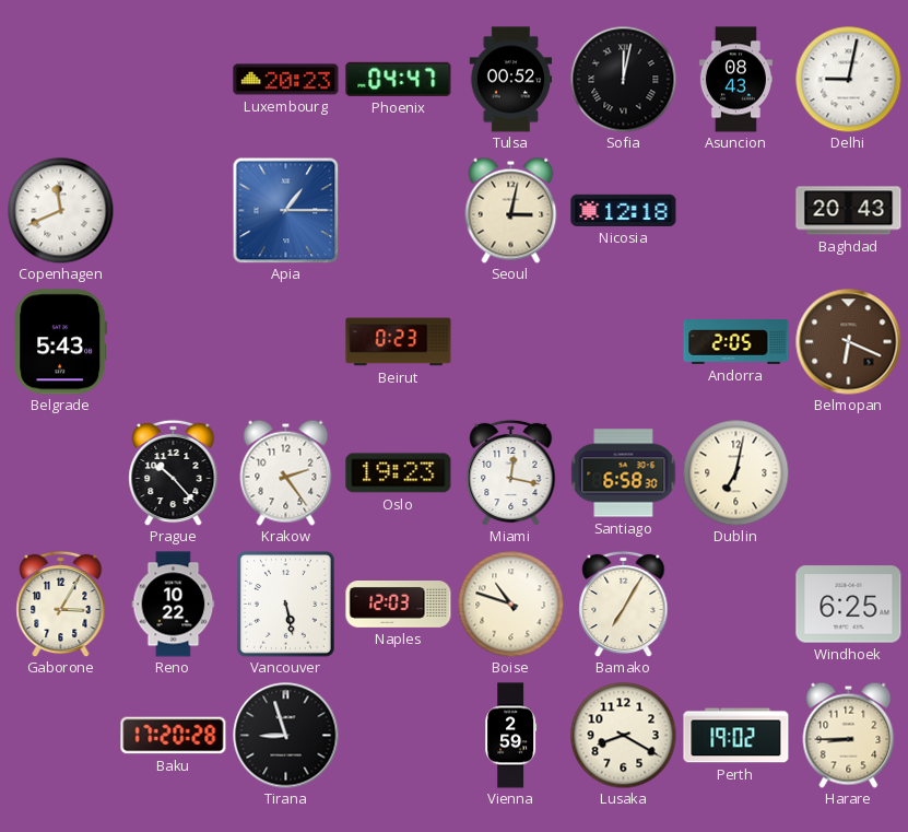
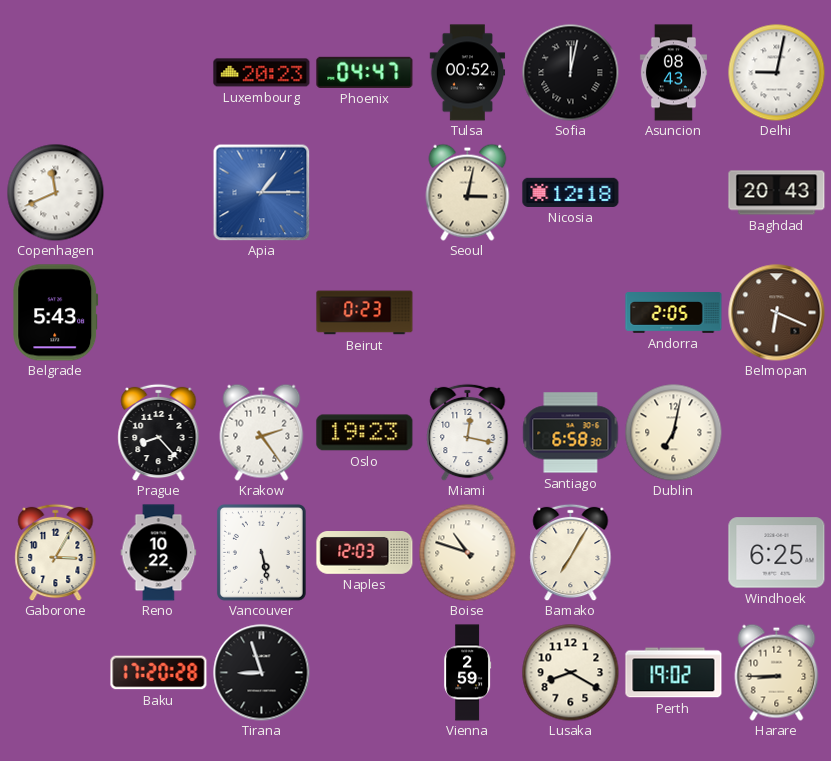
Prague: 10:23 -> 8:23 (159, 432)
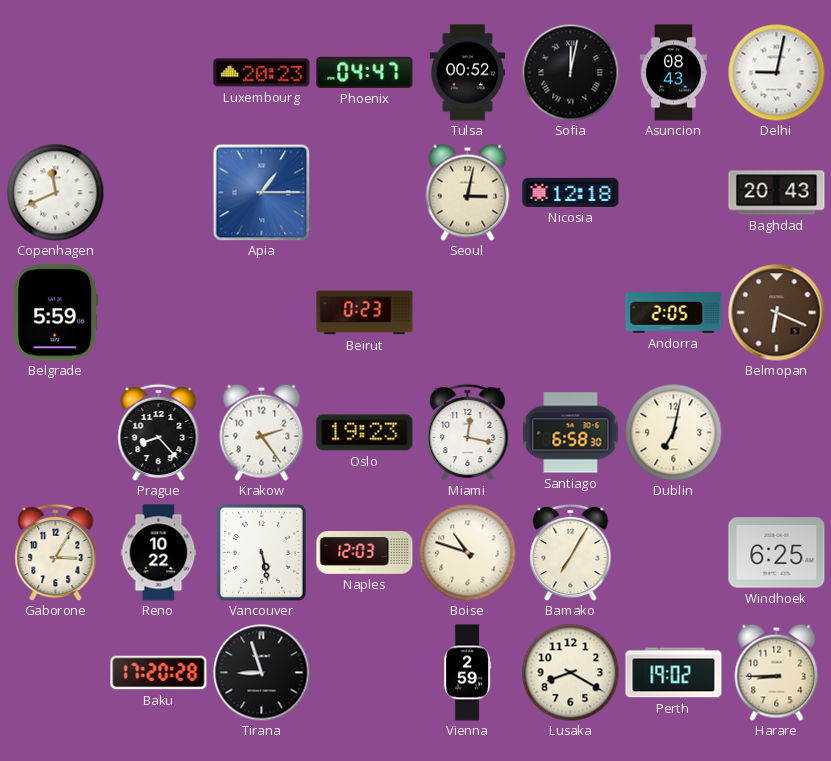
Belgrade: 5:43 -> 5:59 (56, 313)
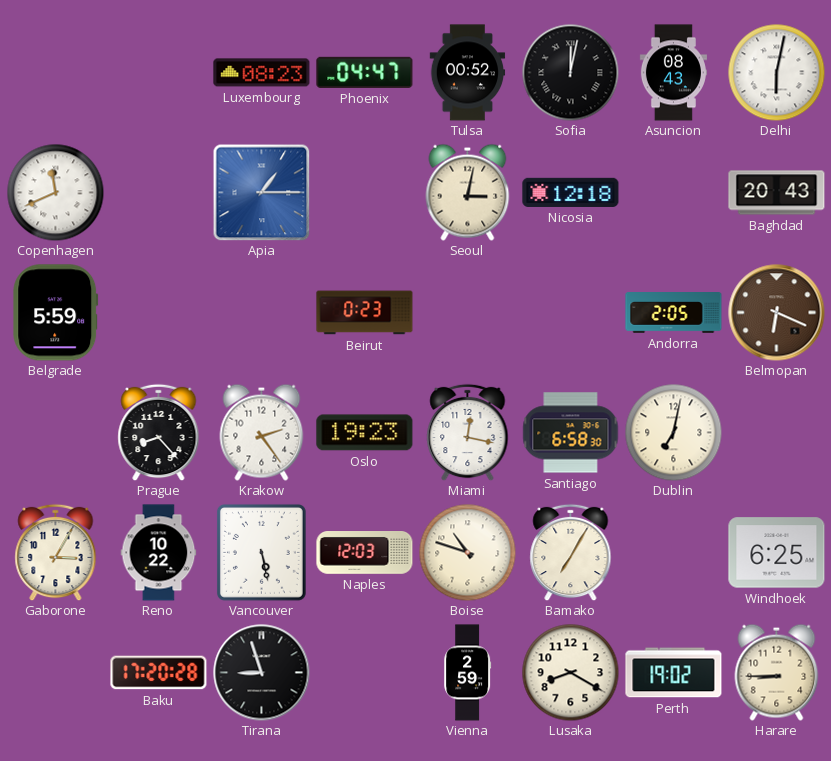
Luxembourg: 20:23 -> 08:23 (262, 73)
Delhi: 9:02 -> 6:02 (776, 72)
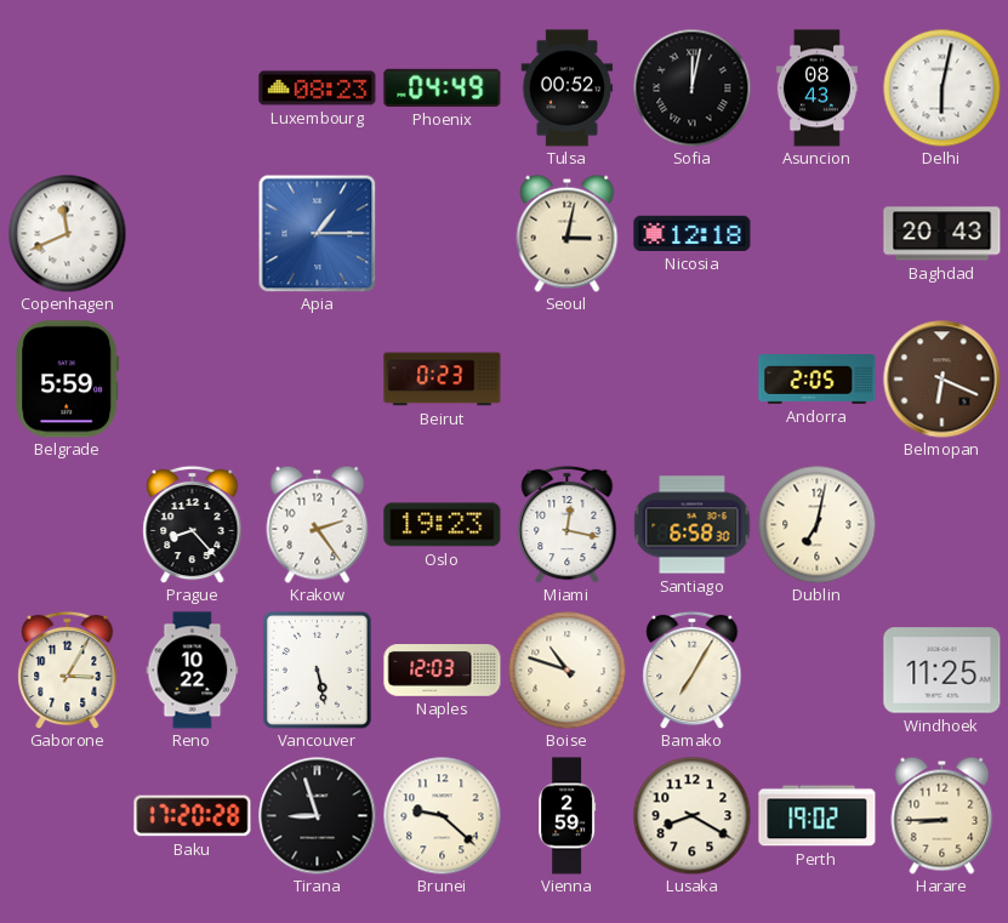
Phoenix: 04:47 -> 04:49 (443, 87)
Windhoek: 6:25 -> 11:25 (942, 671)
Brunei: none -> 9:22 (442, 815)
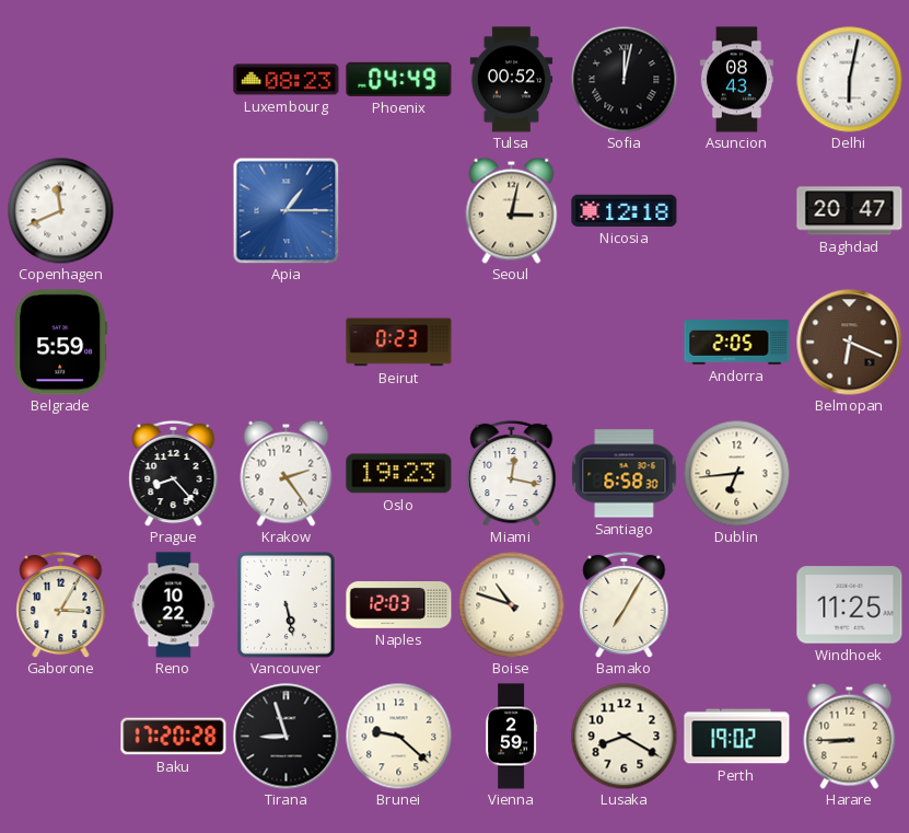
Baghdad: 20:43 -> 20:47 (850, 211)
Dublin: 7:02 -> 6:44 (736, 473)
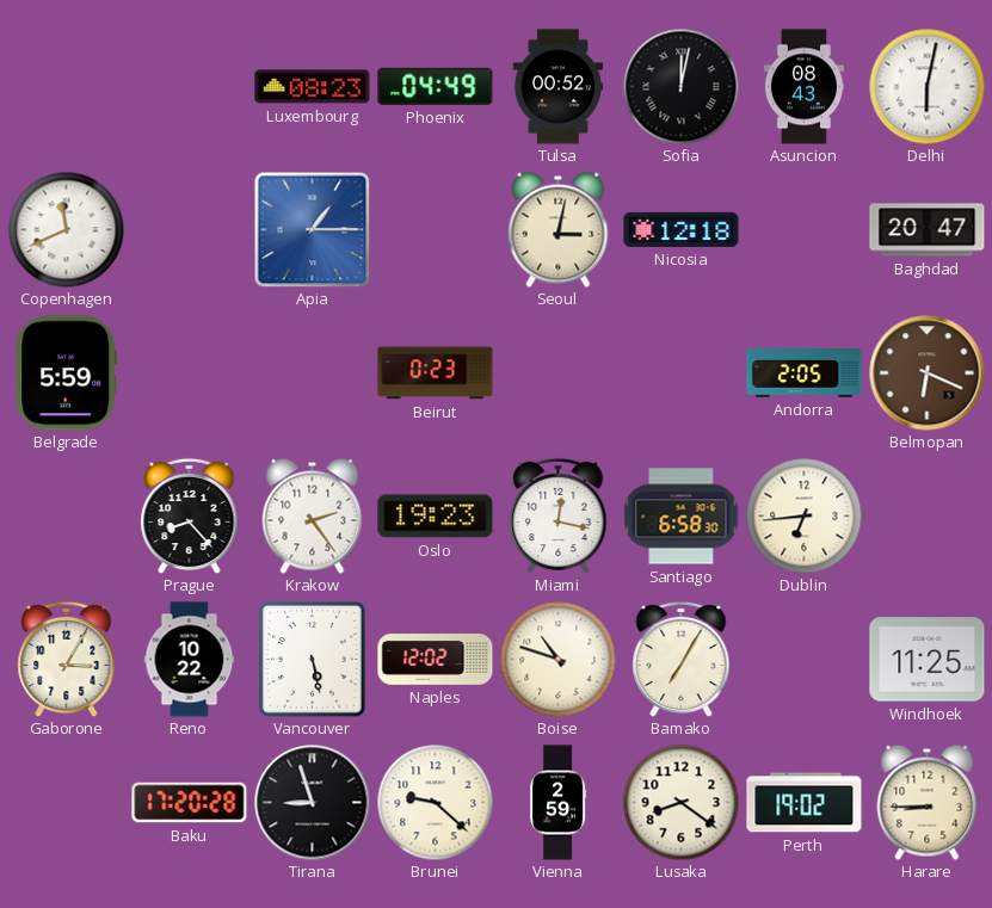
Naples: 12:03 -> 12:02 (436, 660)
Lusaka: 8:20 -> 8:21 (680, 802)
